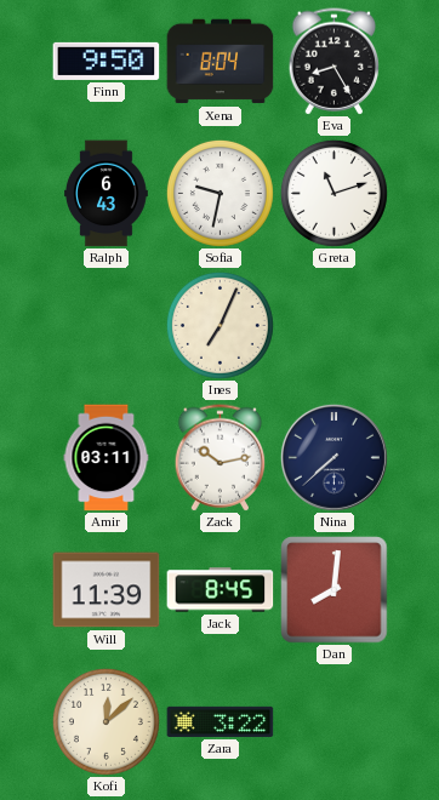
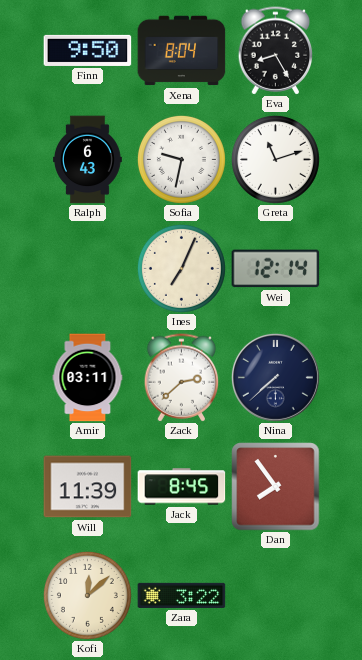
Wei: none -> 12:14 (276, 269)
Zack: 10:13 -> 2:38 (182, 378)
Dan: 8:01 -> 7:54 (276, 487)
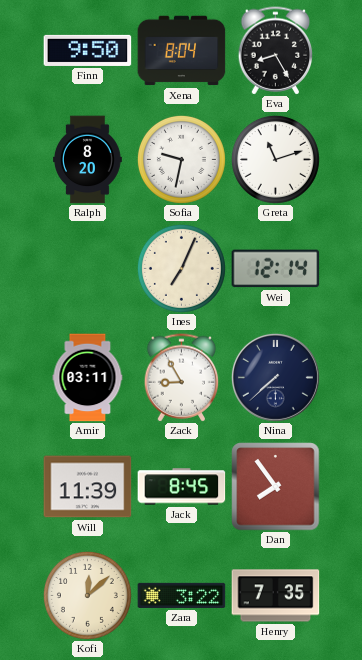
Ralph: 6:43 -> 8:20 (87, 160)
Zack: 2:38 -> 8:55 (182, 378)
Henry: none -> 7:35 (276, 596)
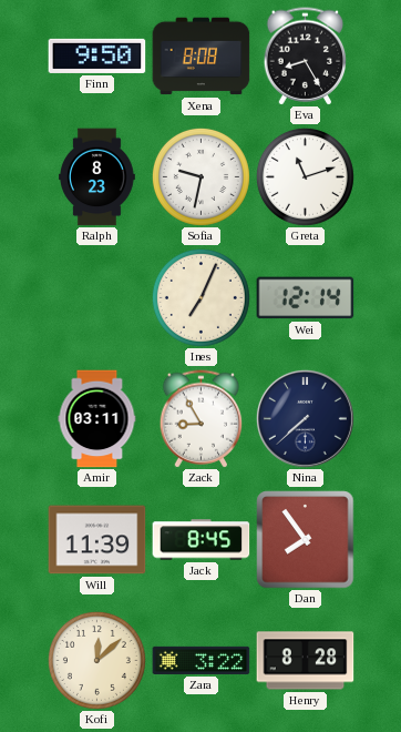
Xena: 8:04 -> 8:08 (202, 57)
Ralph: 8:20 -> 8:23 (96, 177)
Henry: 7:35 -> 8:28 (306, 661)
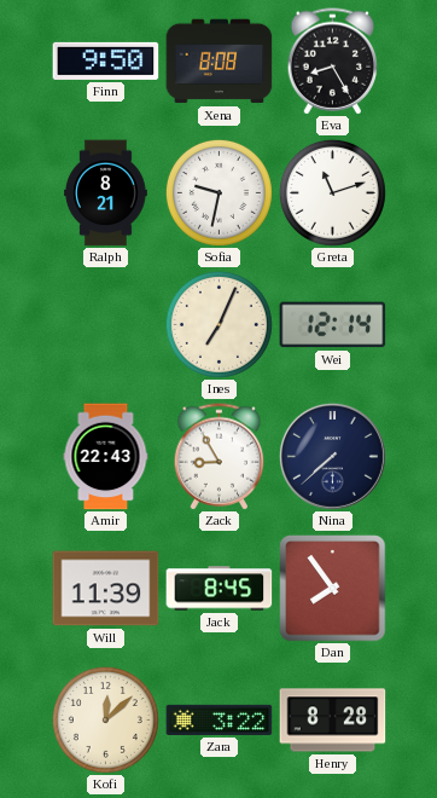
Ralph: 8:23 -> 8:21 (105, 193)
Amir: 03:11 -> 22:43 (106, 457)
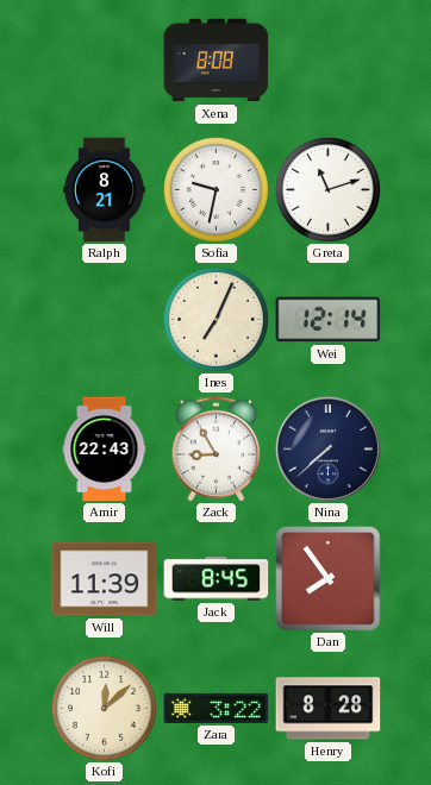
Finn: 9:50 -> none (106, 60)
Eva: 8:25 -> none (333, 62)
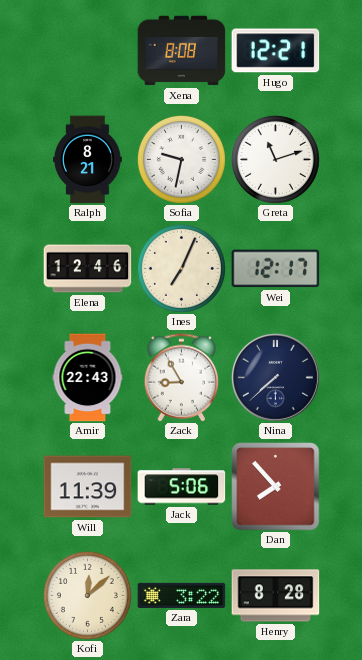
Hugo: none -> 12:21 (276, 51)
Elena: none -> 12:46 (88, 269)
Wei: 12:14 -> 12:17 (276, 269)
Jack: 8:45 -> 5:06 (182, 487)
Dan: 7:54 -> 7:53 (276, 487)
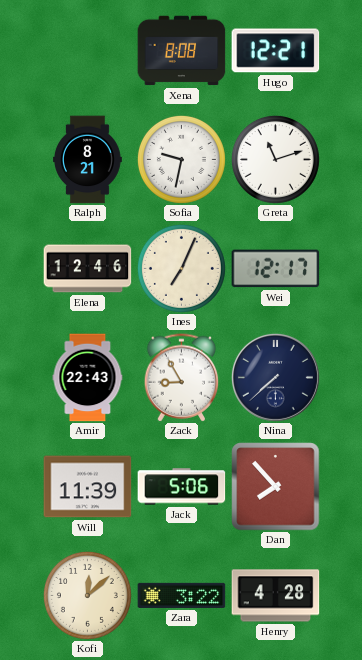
Henry: 8:28 -> 4:28 (276, 596)
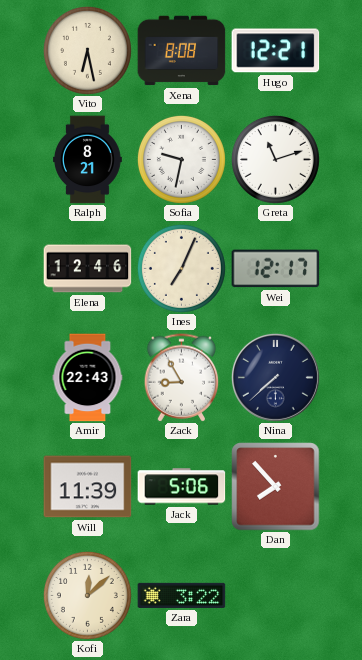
Vito: none -> 6:28 (87, 50)
Henry: 4:28 -> none (276, 596)
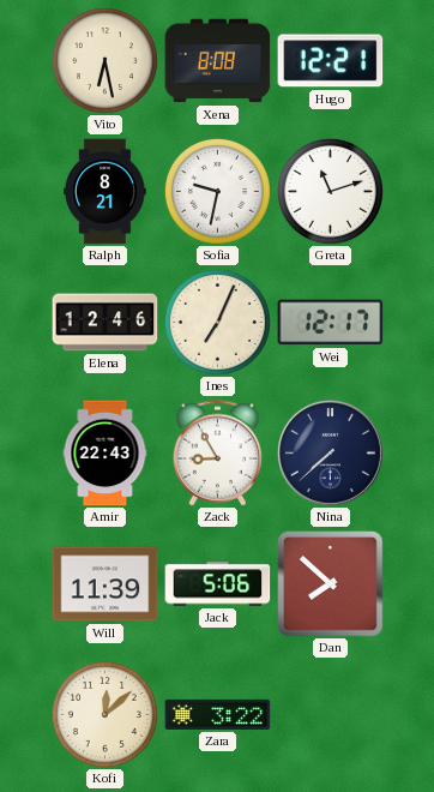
Dan: 7:53 -> 7:52 (331, 584)
